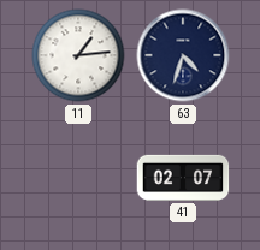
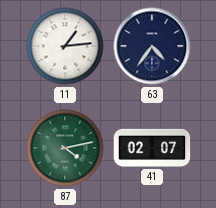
63: 4:33 -> 4:36 (152, 46)
87: none -> 4:13 (65, 148)
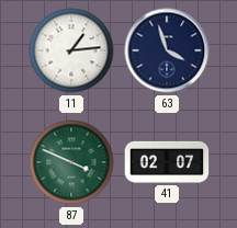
63: 4:36 -> 3:57 (167, 50)
87: 4:13 -> 3:49 (71, 162)
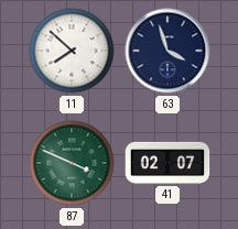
11: 1:14 -> 7:52 (72, 51)
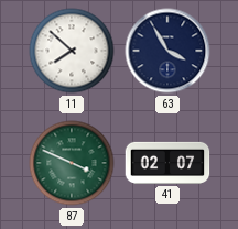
63: 3:57 -> 3:55 (167, 51)
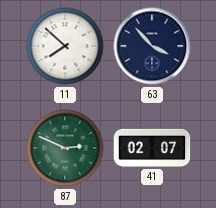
63: 3:55 -> 3:53 (152, 46)
87: 3:49 -> 2:49 (65, 148)
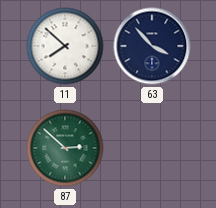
87: 2:49 -> 2:52 (65, 148)
41: 02:07 -> none (152, 148)
